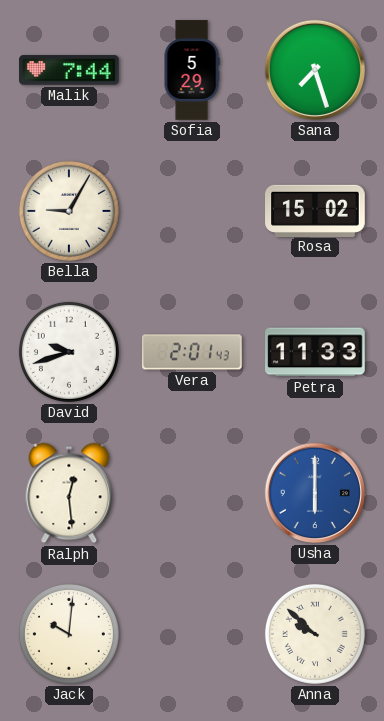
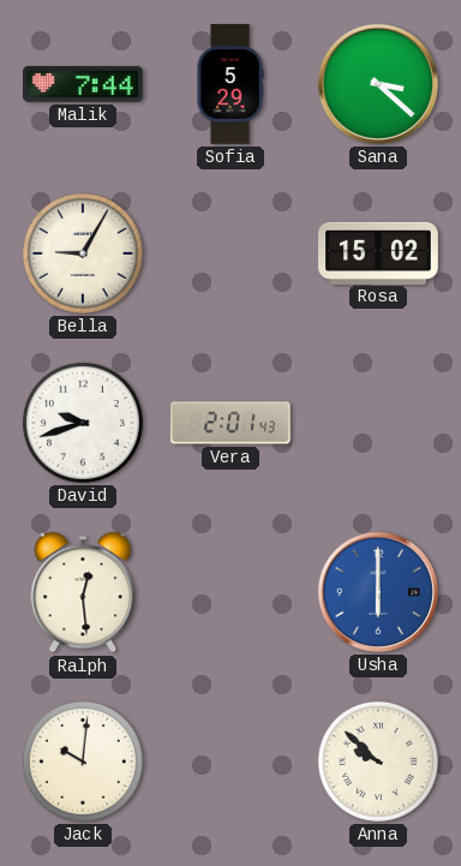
Sana: 7:27 -> 3:22 (378, 84)
Petra: 11:33 -> none (315, 352)
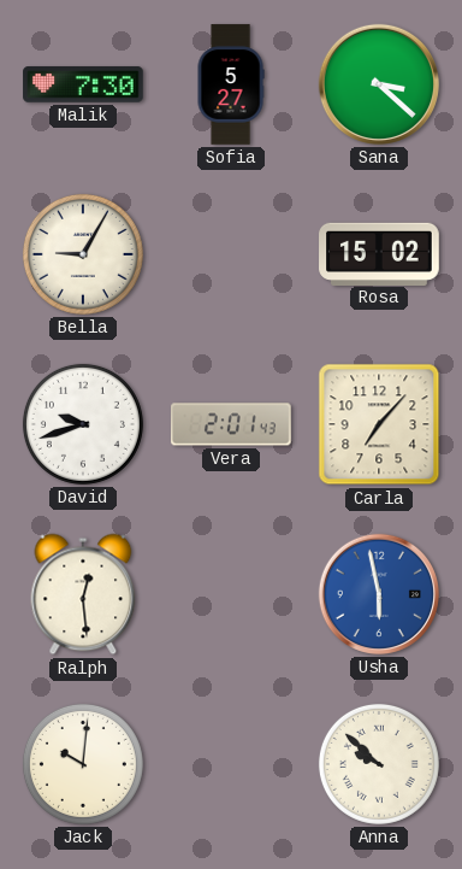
Malik: 7:44 -> 7:30 (83, 84)
Sofia: 5:29 -> 5:27 (231, 84)
Carla: none -> 7:07 (379, 424)
Usha: 6:00 -> 5:58 (379, 594)
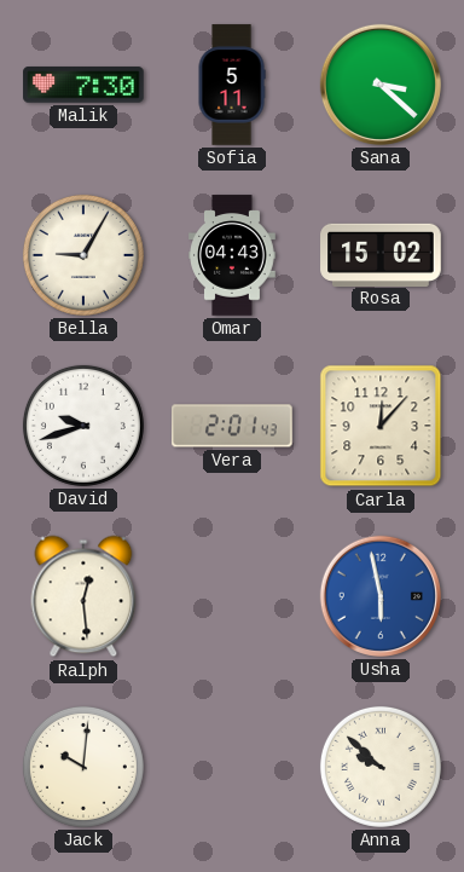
Sofia: 5:27 -> 5:11 (232, 85)
Omar: none -> 04:43 (233, 255)
Carla: 7:07 -> 12:07 (381, 426)
